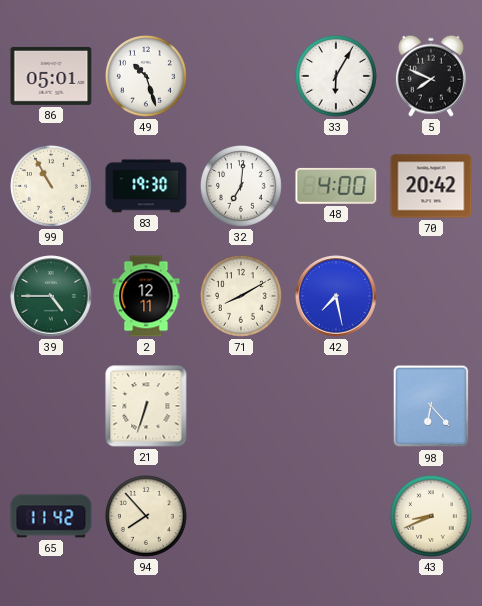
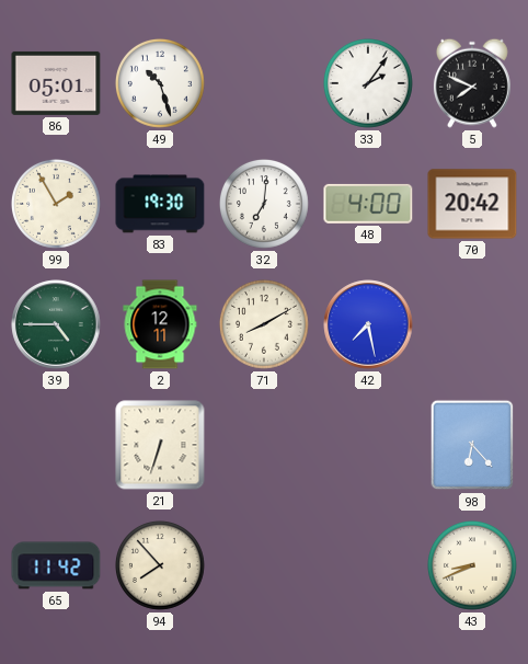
33: 6:05 -> 2:06 (369, 84)
99: 10:55 -> 1:55 (57, 205)
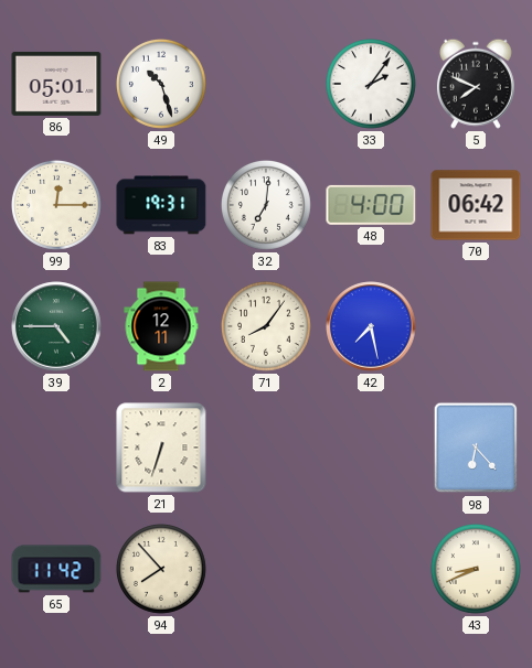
99: 1:55 -> 12:15 (57, 206)
83: 19:30 -> 19:31 (161, 205)
70: 20:42 -> 06:42 (476, 205)
71: 8:10 -> 8:06 (267, 327)
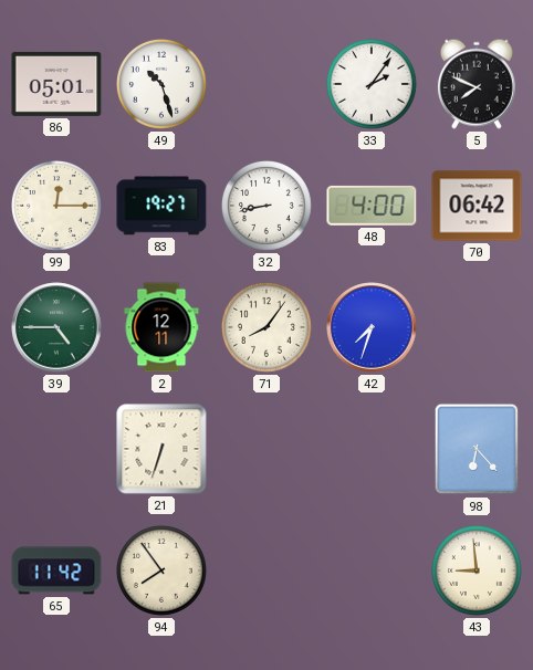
83: 19:31 -> 19:27 (161, 206)
32: 7:01 -> 8:43 (268, 207)
42: 7:28 -> 7:33 (372, 327)
94: 7:53 -> 7:54 (163, 572)
43: 8:41 -> 8:59 (478, 572)
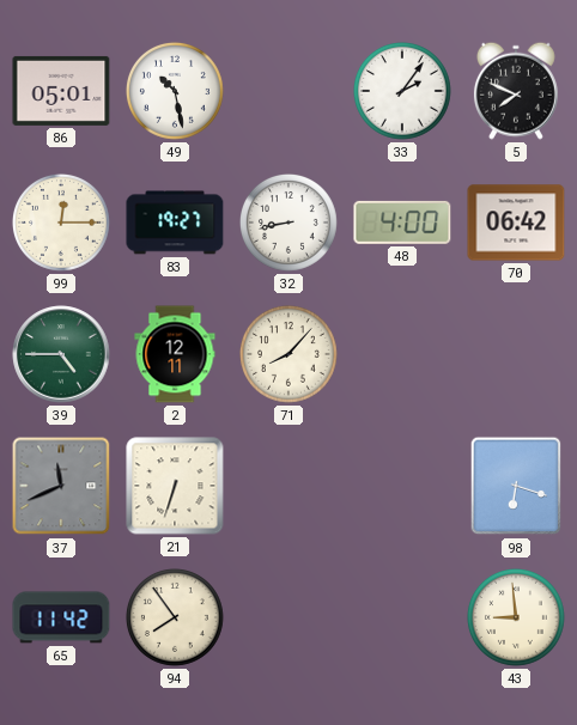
49: 10:27 -> 10:28 (176, 92)
71: 8:06 -> 8:07 (290, 355)
42: 7:33 -> none (372, 327)
37: none -> 11:41 (61, 486)
98: 6:23 -> 6:18 (516, 486)
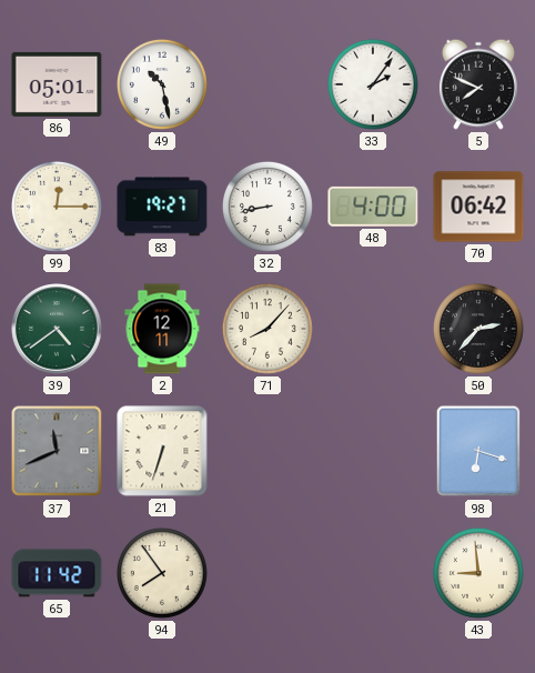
39: 4:45 -> 4:39 (57, 329)
50: none -> 2:37 (480, 330)
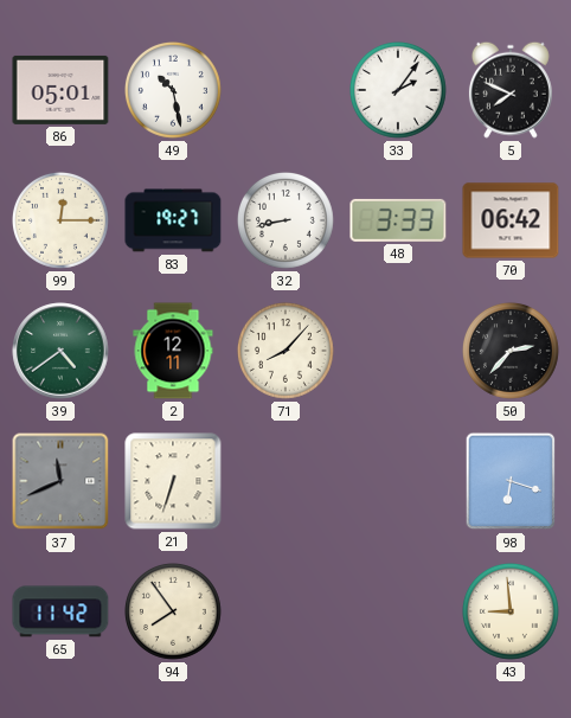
48: 4:00 -> 3:33 (398, 220)
